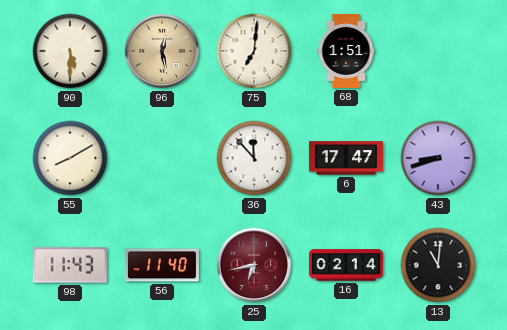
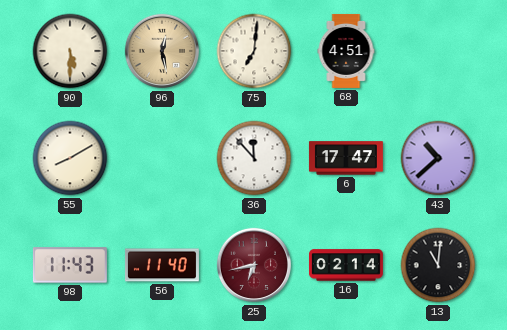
68: 1:51 -> 4:51 (346, 51)
43: 8:42 -> 10:38 (438, 158)
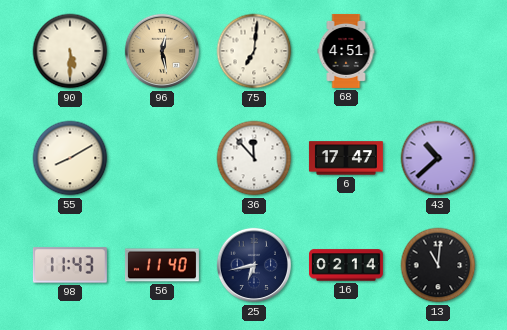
25 dial: burgundy -> navy (254, 265)
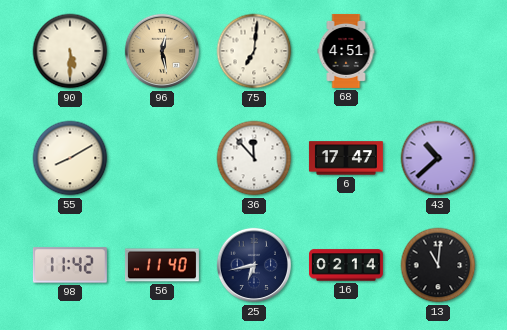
98: 11:43 -> 11:42 (70, 265)
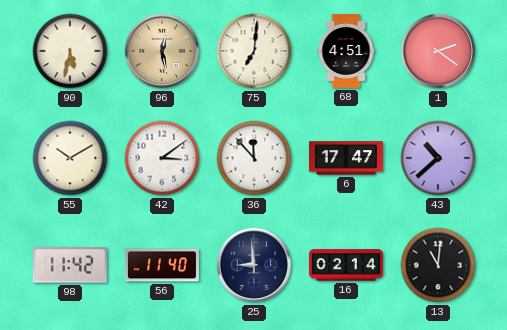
90: 5:30 -> 5:32 (70, 51)
1: none -> 2:21 (438, 51)
55: 8:10 -> 10:10 (70, 158)
42: none -> 3:09 (162, 158)
25: 6:43 -> 8:59 (254, 265)
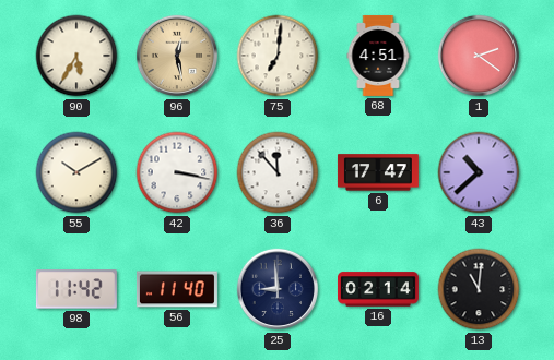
90: 5:32 -> 5:35 (76, 56)
42: 3:09 -> 3:17 (177, 172)
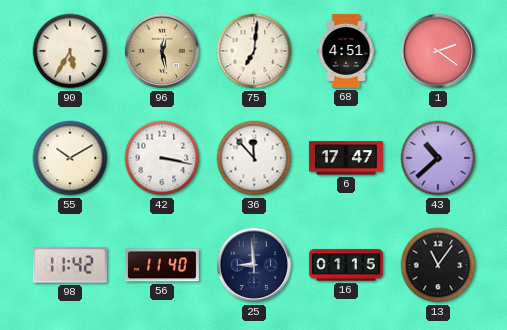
16: 02:14 -> 01:15 (346, 265)
13: 11:01 -> 11:06 (438, 265)
